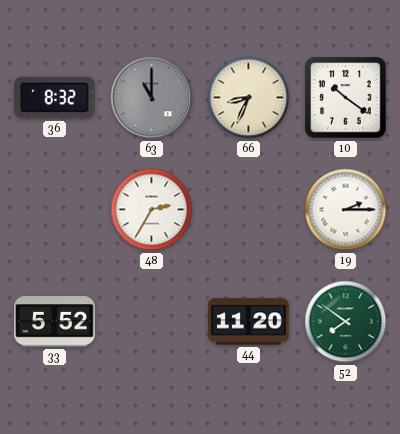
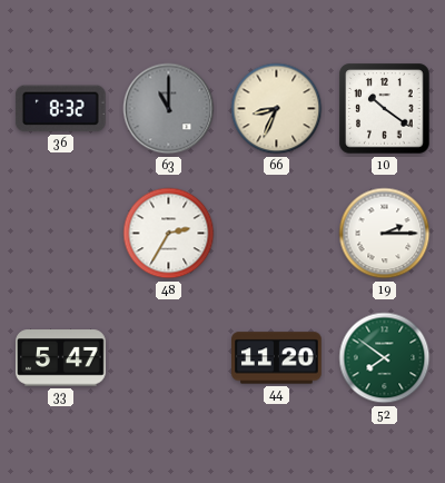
33: 5:52 -> 5:47 (61, 358)
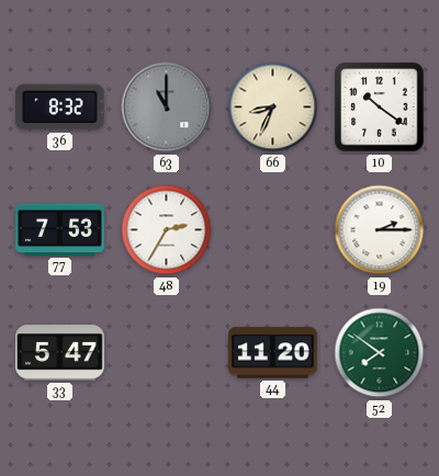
77: none -> 7:53 (60, 229)
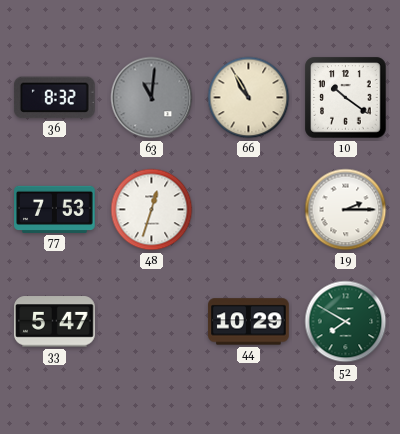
63: 11:00 -> 11:01 (152, 98)
66: 8:34 -> 10:55 (249, 98)
48: 2:35 -> 12:33 (152, 210)
44: 11:20 -> 10:29 (249, 322)
52: 7:51 -> 7:50 (346, 322)
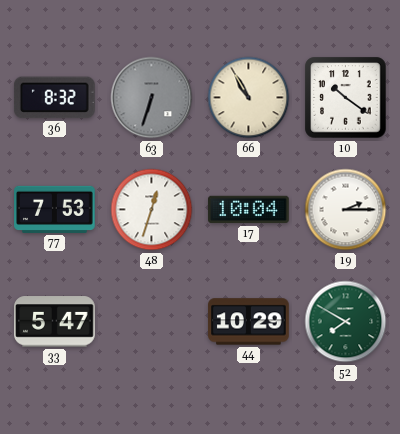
63: 11:01 -> 6:33 (152, 98)
17: none -> 10:04 (249, 210)
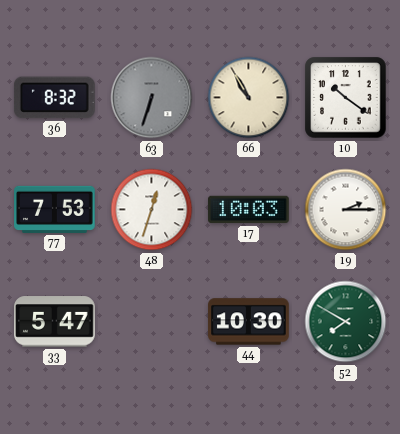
17: 10:04 -> 10:03 (249, 210)
44: 10:29 -> 10:30 (249, 322)
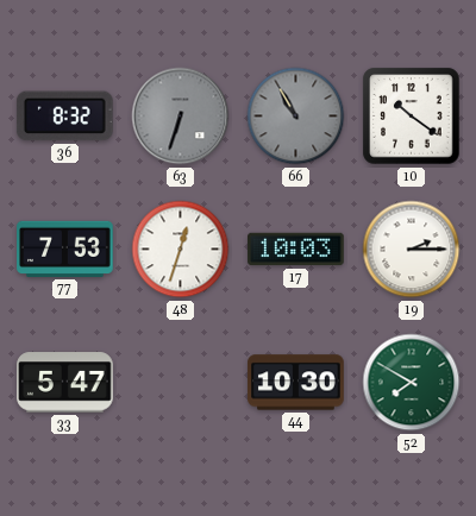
66 dial: cream -> grey (296, 117)
